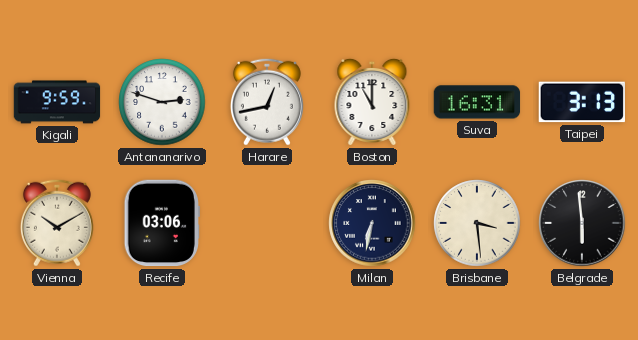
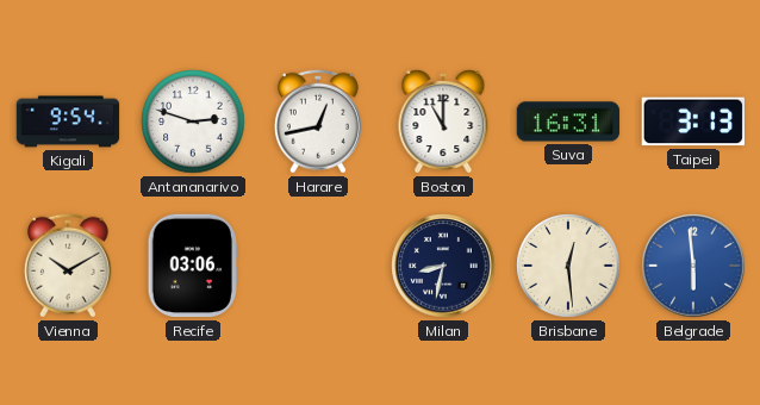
Kigali: 9:59 -> 9:54 (68, 121)
Milan: 6:32 -> 8:32 (443, 266)
Brisbane: 3:29 -> 12:29 (568, 266)
Belgrade dial: black -> blue (693, 266)
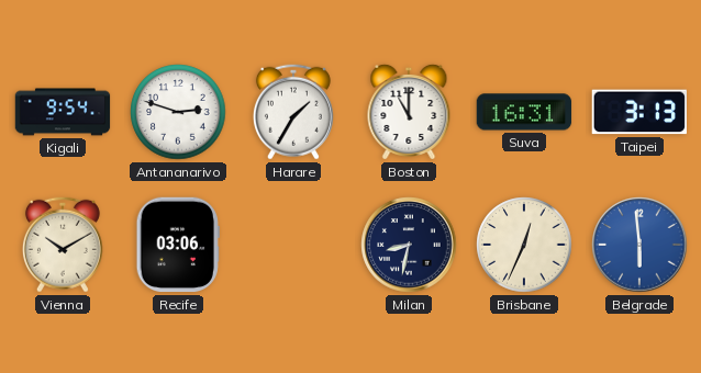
Harare: 12:43 -> 1:35 (293, 112)
Brisbane: 12:29 -> 12:34 (524, 245)
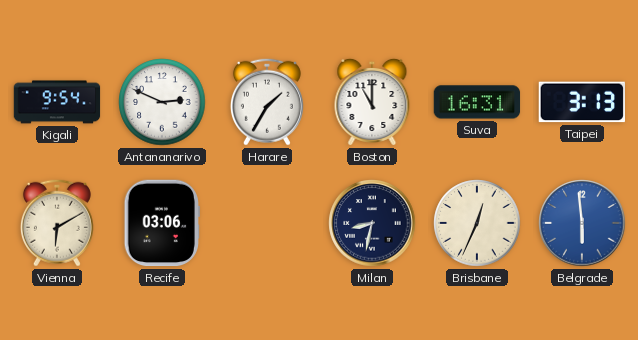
Antananarivo: 2:48 -> 2:49 (162, 102)
Vienna: 10:10 -> 6:10 (57, 223)
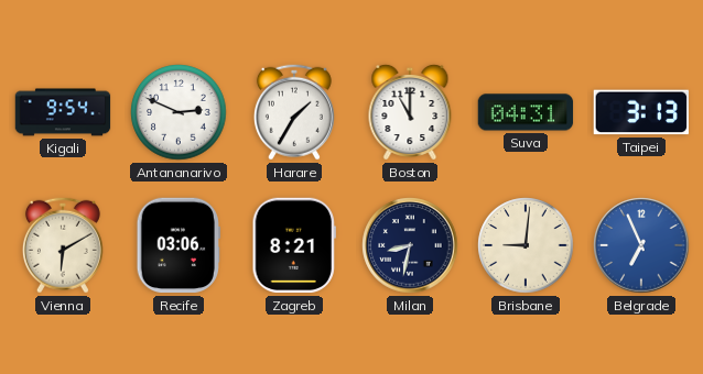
Suva: 16:31 -> 04:31 (526, 112)
Zagreb: none -> 8:21 (294, 245)
Brisbane: 12:34 -> 9:01 (526, 245)
Belgrade: 5:59 -> 6:56 (641, 245)
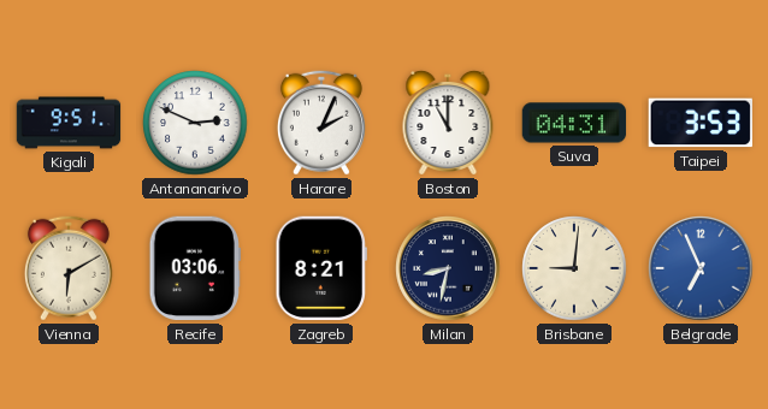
Kigali: 9:54 -> 9:51 (69, 123)
Harare: 1:35 -> 2:04 (321, 123)
Taipei: 3:13 -> 3:53 (699, 123)
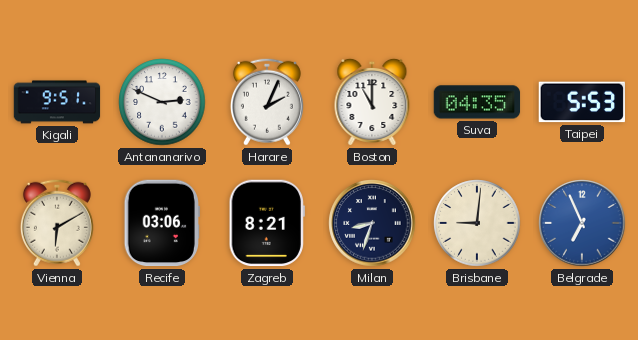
Suva: 04:31 -> 04:35 (477, 102)
Taipei: 3:53 -> 5:53 (581, 102)
Milan: 8:32 -> 8:33 (372, 223)
